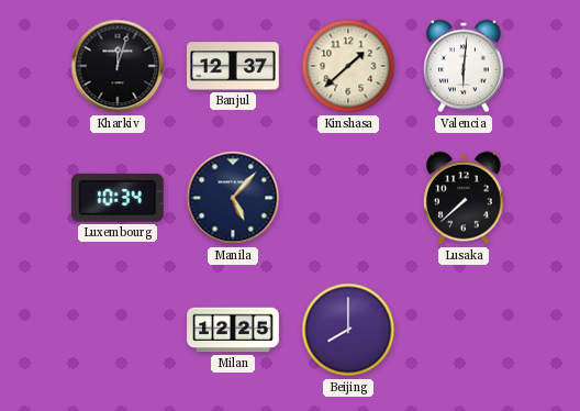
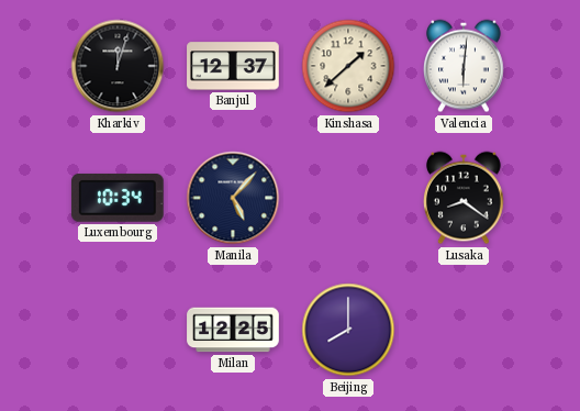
Lusaka: 7:38 -> 8:21 (465, 198)
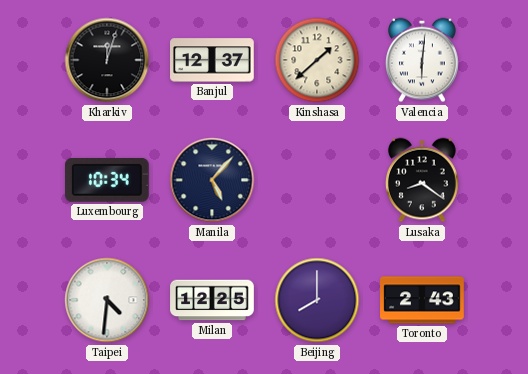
Taipei: none -> 4:31 (107, 300)
Toronto: none -> 2:43 (422, 300)
